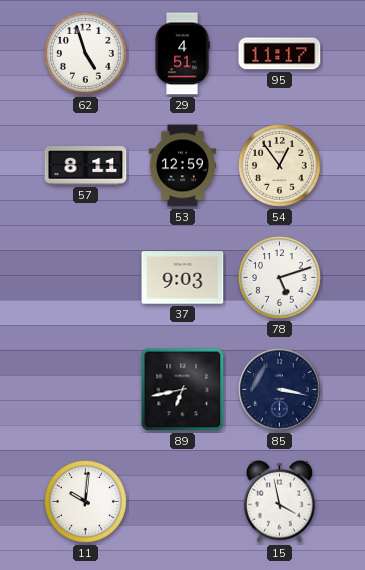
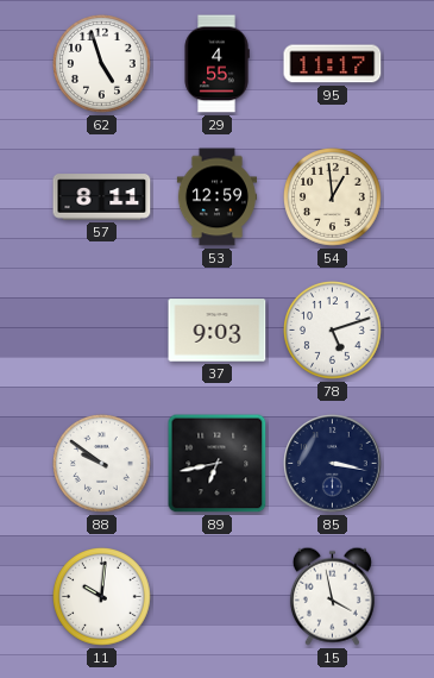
29: 4:51 -> 4:55 (216, 64)
54: 12:54 -> 12:59 (333, 197)
88: none -> 9:51 (102, 464)
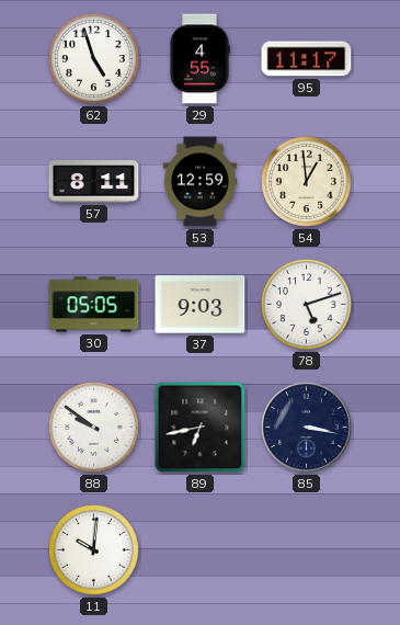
30: none -> 05:05 (94, 305)
15: 3:58 -> none (332, 596)
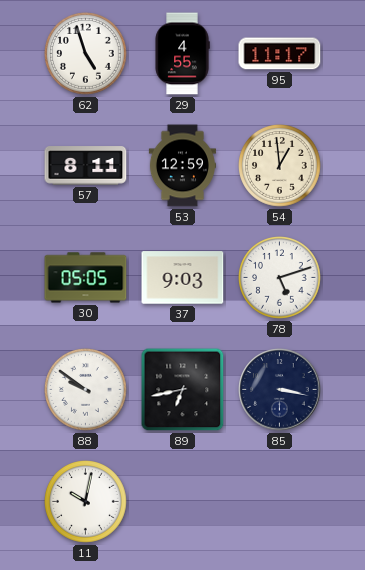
11: 10:01 -> 10:02 (86, 502)
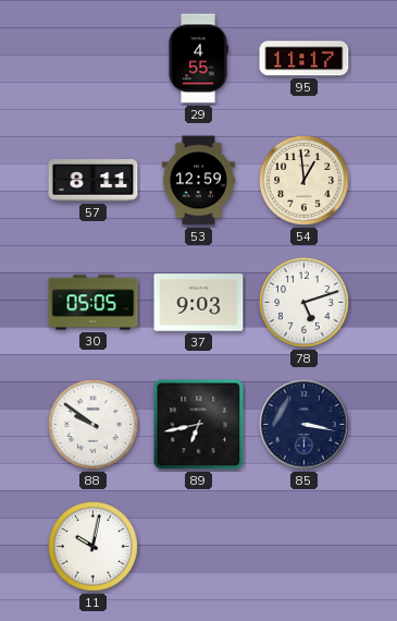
62: 4:57 -> none (86, 54)
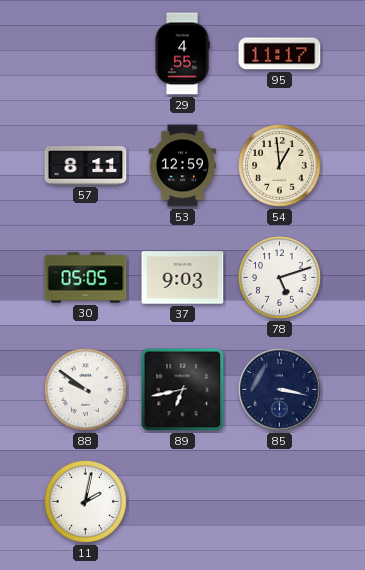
11: 10:02 -> 2:02 (86, 502)
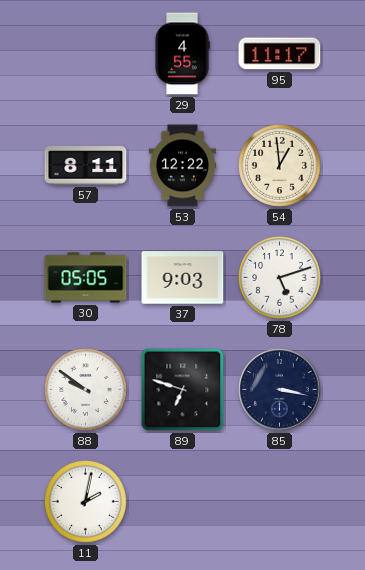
53: 12:59 -> 12:22 (182, 166)
89: 6:43 -> 6:48 (183, 390)
